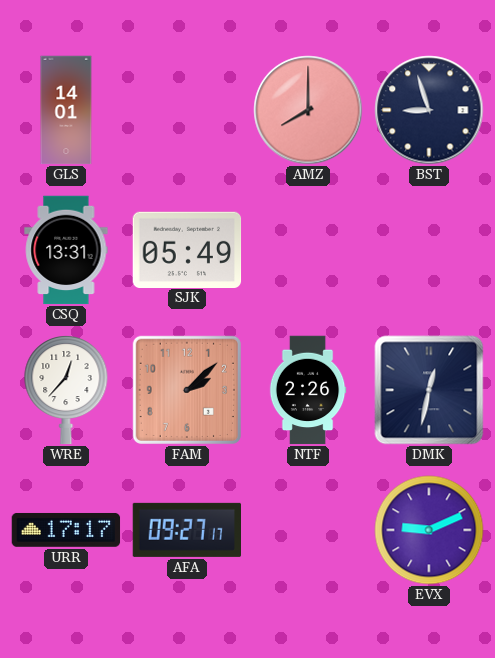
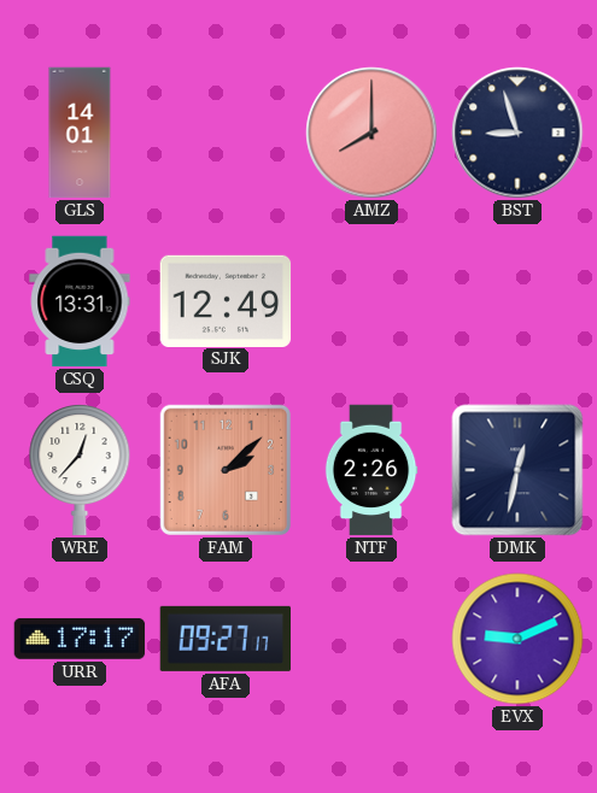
SJK: 05:49 -> 12:49 (226, 300)
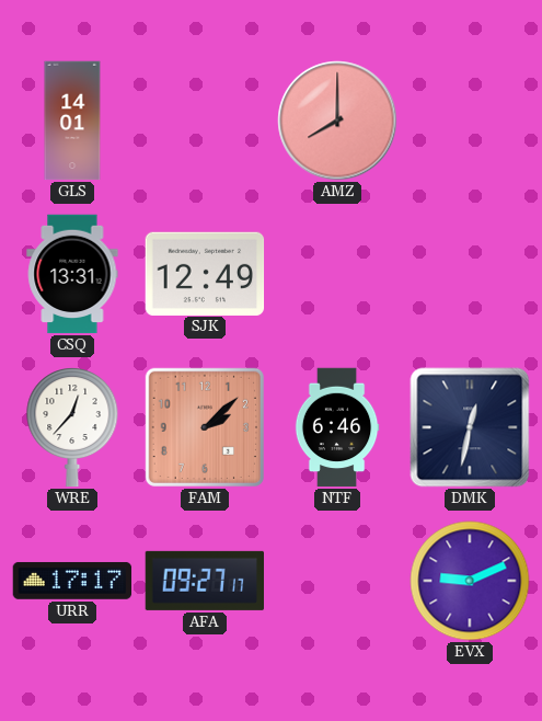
BST: 8:57 -> none (517, 133)
NTF: 2:26 -> 6:46 (337, 427)
